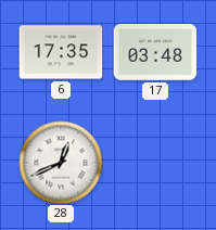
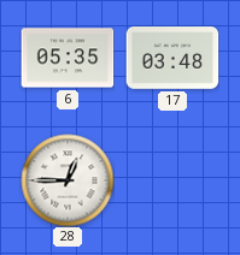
6: 17:35 -> 05:35 (68, 58)
28: 12:41 -> 12:45 (68, 180)
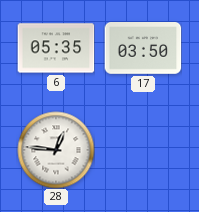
17: 03:48 -> 03:50 (143, 49)
28: 12:45 -> 12:46 (56, 150)
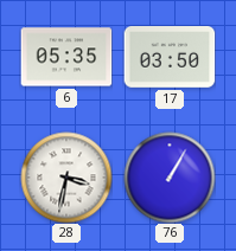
28: 12:46 -> 3:32 (66, 178)
76: none -> 1:05 (170, 178)
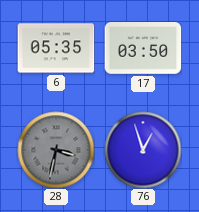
28 dial: white -> grey (56, 150)
76: 1:05 -> 12:57 (143, 150)
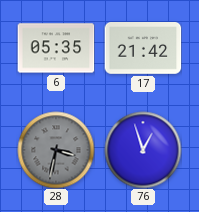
17: 03:50 -> 21:42 (143, 49)
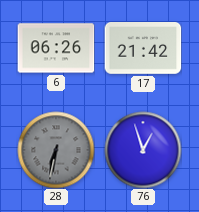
6: 05:35 -> 06:26 (56, 48)
28: 3:32 -> 6:32 (56, 150)
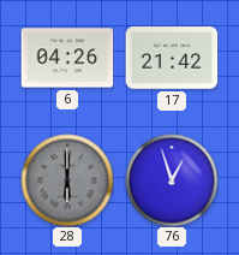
6: 06:26 -> 04:26 (67, 58)
28: 6:32 -> 6:00 (67, 180)
